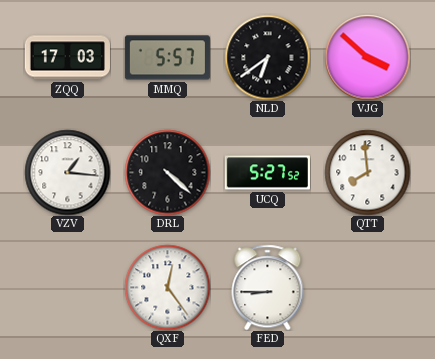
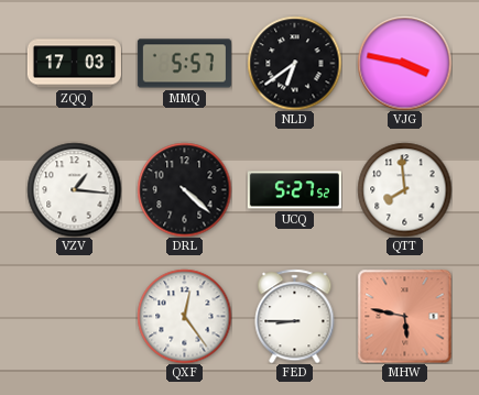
VJG: 3:52 -> 3:47 (404, 63)
MHW: none -> 5:47 (404, 316)
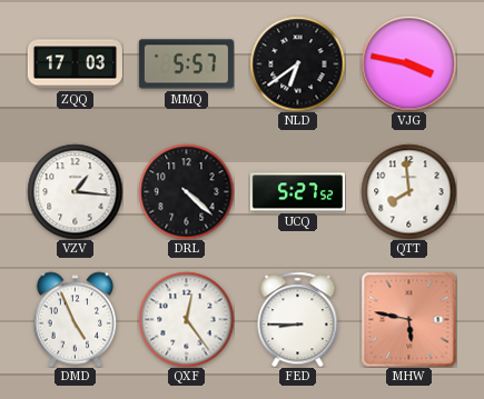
DMD: none -> 4:56 (76, 319)
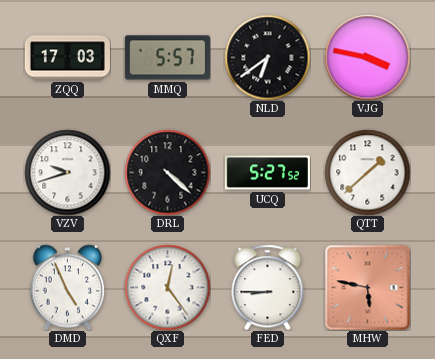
VZV: 1:16 -> 9:42 (67, 172)
QTT: 7:59 -> 1:38 (367, 172)
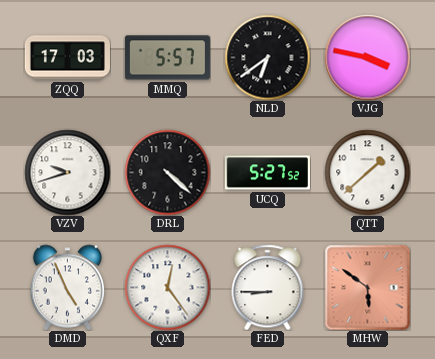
MHW: 5:47 -> 5:51 (367, 287)
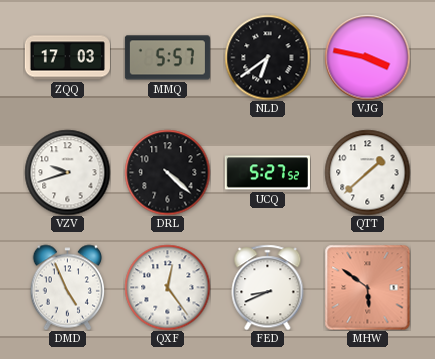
FED: 8:45 -> 8:41 (268, 287)
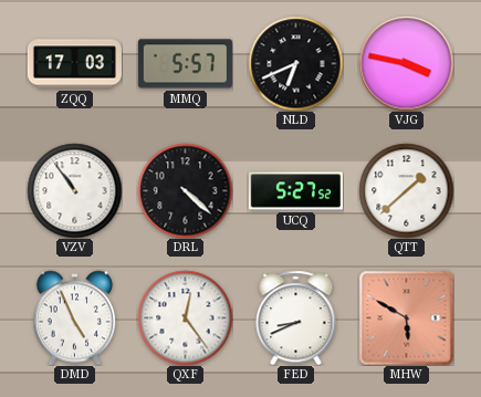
NLD: 6:39 -> 6:41 (295, 63)
VZV: 9:42 -> 10:54 (74, 190)
MHW: 5:51 -> 5:50 (406, 317)
